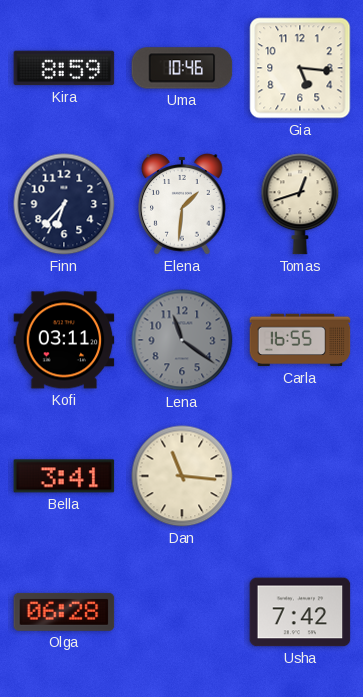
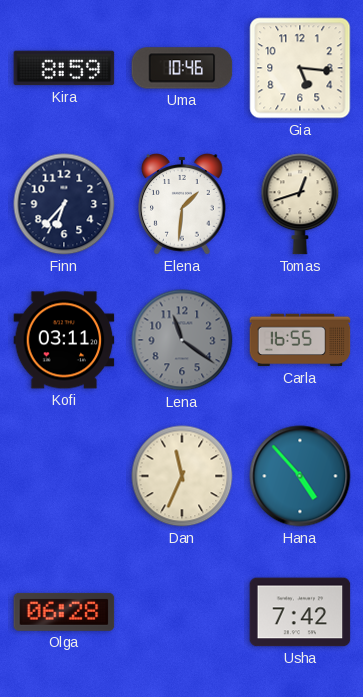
Bella: 3:41 -> none (64, 476)
Dan: 11:16 -> 11:34 (182, 476)
Hana: none -> 4:53 (300, 476)
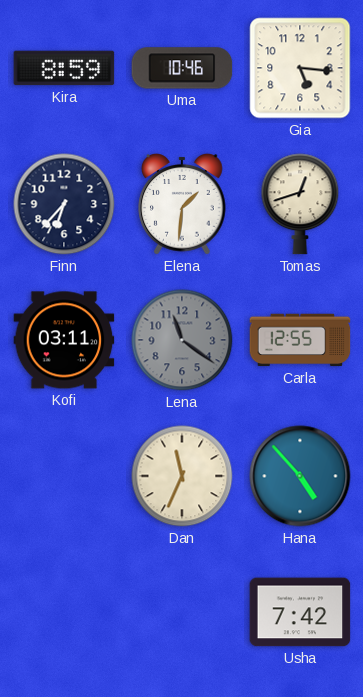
Carla: 16:55 -> 12:55 (300, 340)
Olga: 06:28 -> none (64, 612)
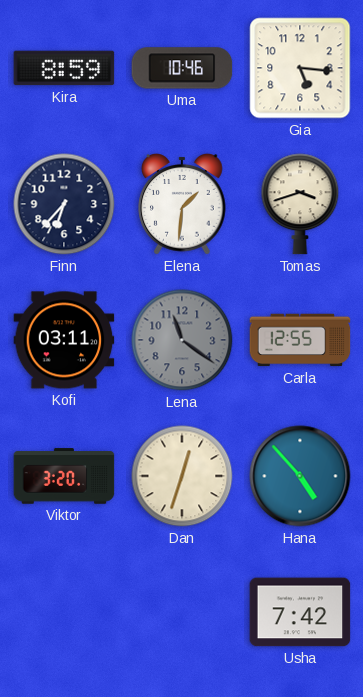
Tomas: 12:42 -> 3:42 (300, 204)
Viktor: none -> 3:20 (64, 476)
Dan: 11:34 -> 12:33 (182, 476)
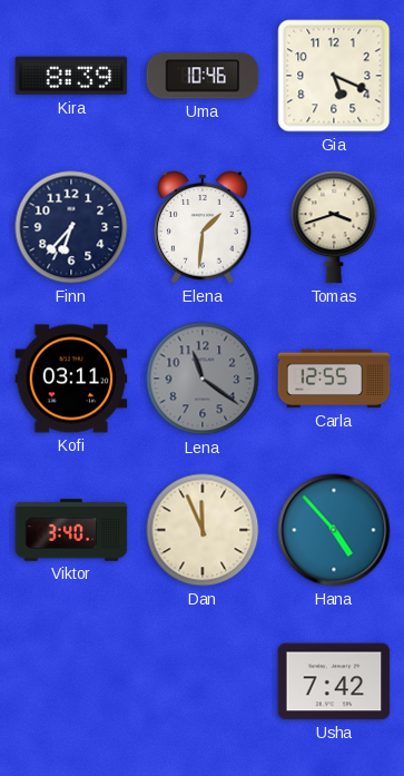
Kira: 8:59 -> 8:39 (71, 76)
Gia: 5:16 -> 5:19 (334, 76)
Viktor: 3:20 -> 3:40 (71, 530)
Dan: 12:33 -> 11:56 (203, 530)
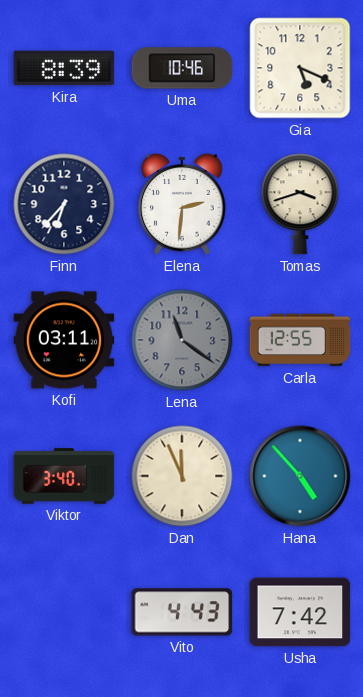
Elena: 1:31 -> 2:31 (182, 204)
Vito: none -> 4:43 (182, 612)
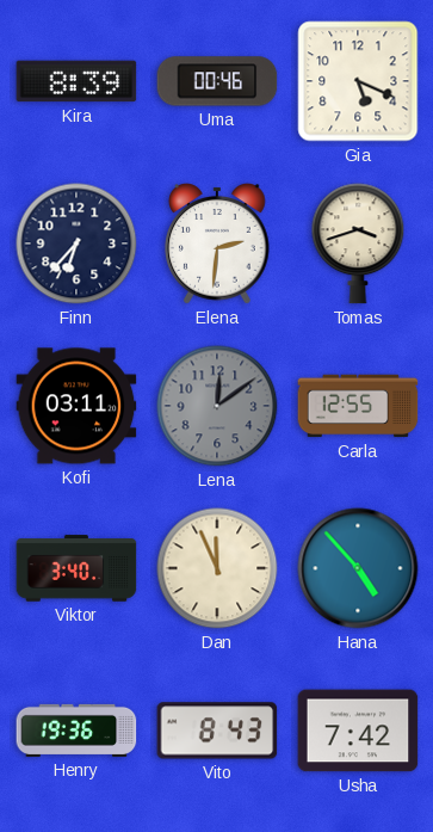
Uma: 10:46 -> 00:46 (217, 81)
Lena: 11:21 -> 12:09 (217, 406)
Henry: none -> 19:36 (76, 731)
Vito: 4:43 -> 8:43 (217, 731)
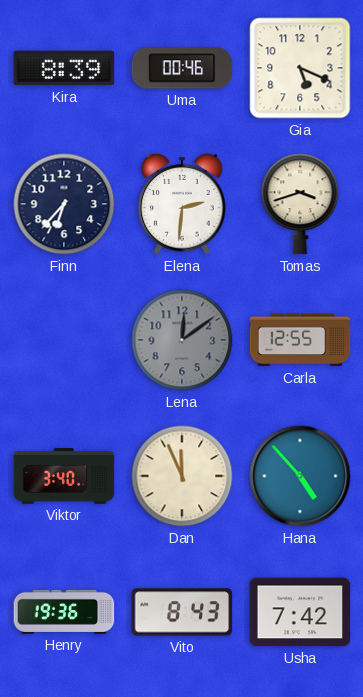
Kofi: 03:11 -> none (76, 406)
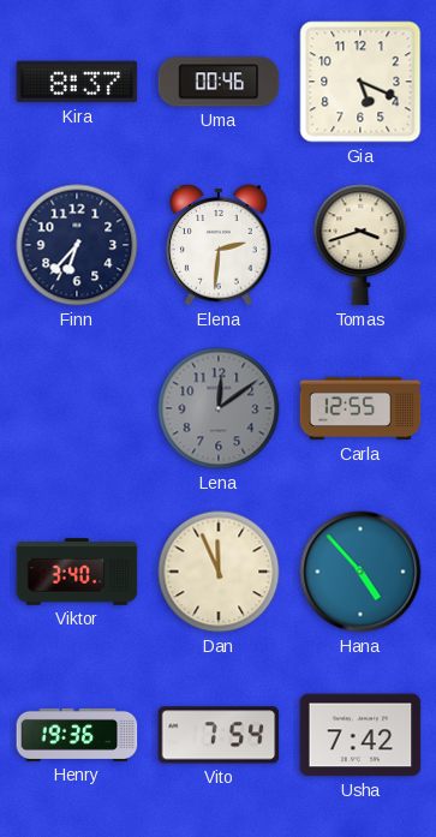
Kira: 8:39 -> 8:37 (77, 82)
Vito: 8:43 -> 7:54 (219, 735)
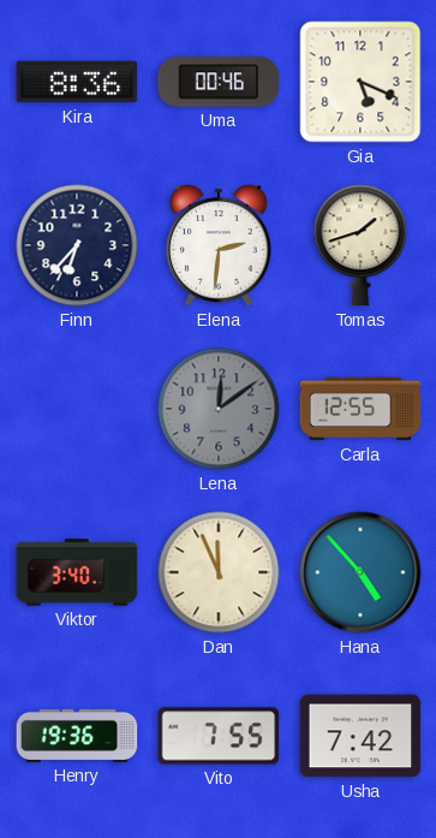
Kira: 8:37 -> 8:36 (77, 82)
Tomas: 3:42 -> 1:42 (360, 245)
Vito: 7:54 -> 7:55 (219, 736)
